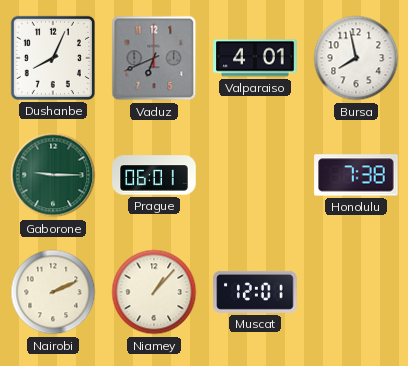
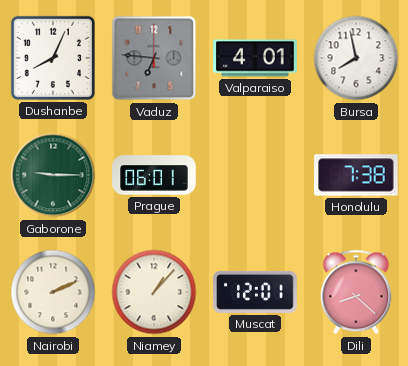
Vaduz: 6:41 -> 6:46 (154, 58)
Dili: none -> 8:22 (356, 292)
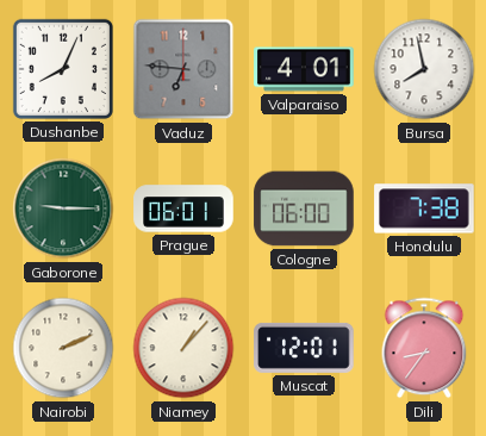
Cologne: none -> 06:00 (304, 208)
Dili: 8:22 -> 8:36 (424, 348)
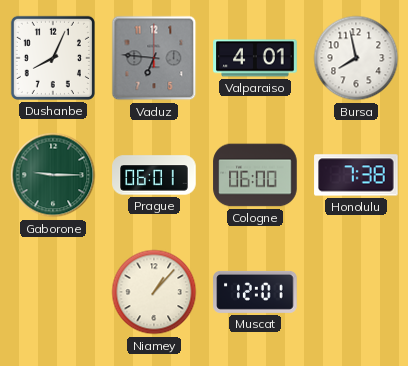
Nairobi: 2:11 -> none (63, 348)
Dili: 8:36 -> none (424, 348)
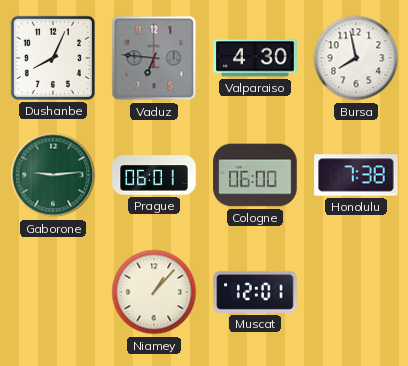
Valparaiso: 4:01 -> 4:30 (255, 58)
Gaborone: 9:15 -> 9:14 (53, 175)
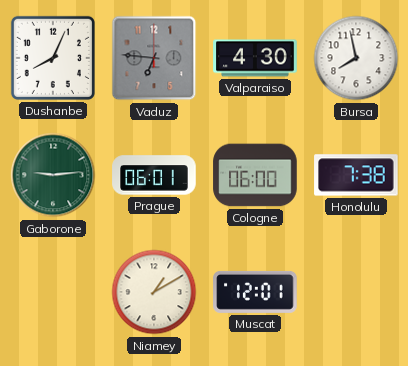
Niamey: 1:07 -> 1:10 (154, 292)
